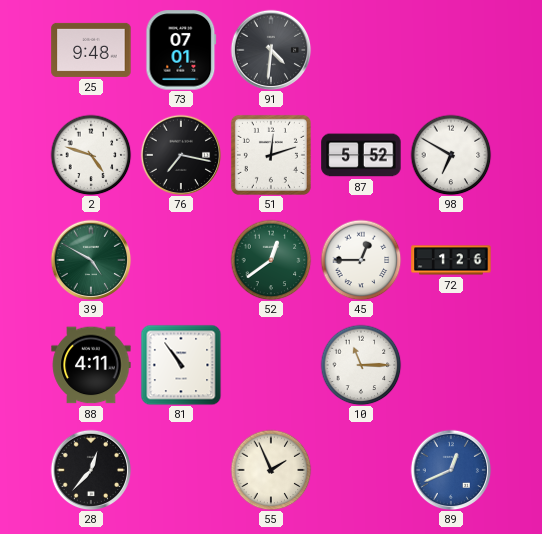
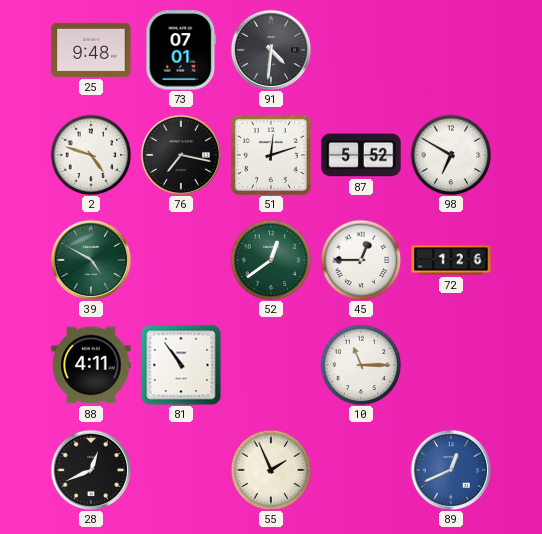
28: 12:37 -> 12:41 (91, 470)
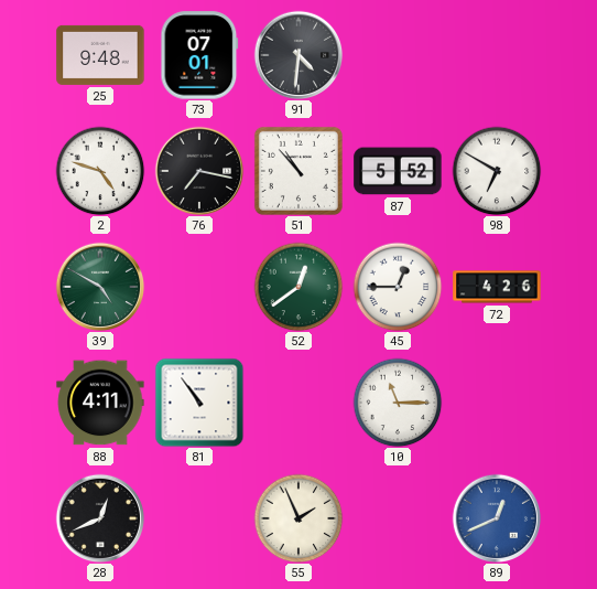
51: 12:12 -> 10:53 (298, 171)
72: 1:26 -> 4:26 (497, 287)
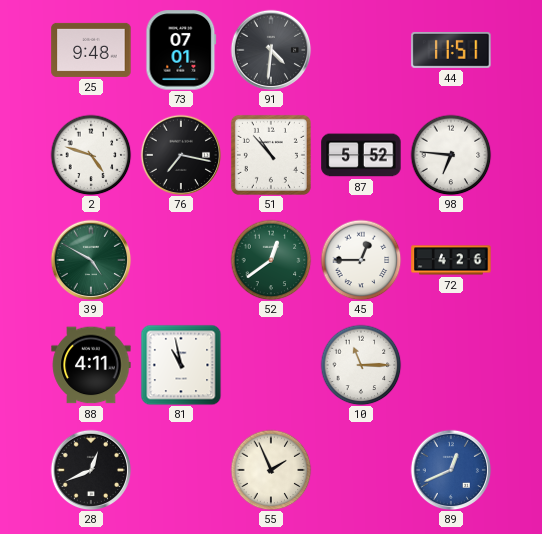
44: none -> 11:51 (451, 50)
98: 6:50 -> 6:46 (451, 155)
81: 10:54 -> 10:58 (181, 365)
